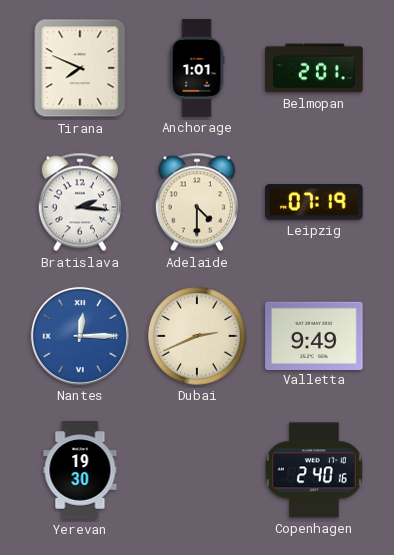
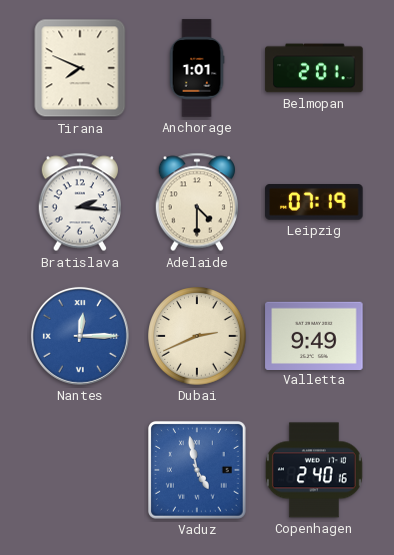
Yerevan: 19:30 -> none (80, 470)
Vaduz: none -> 4:58 (198, 471)
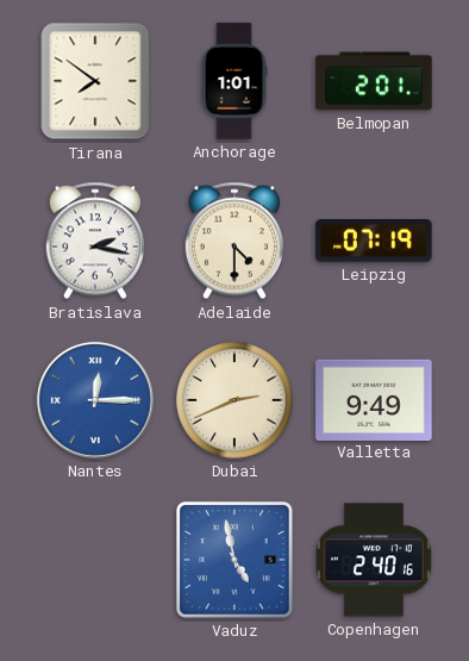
Tirana: 7:49 -> 7:51 (95, 81)
Bratislava: 2:16 -> 2:17 (94, 241)
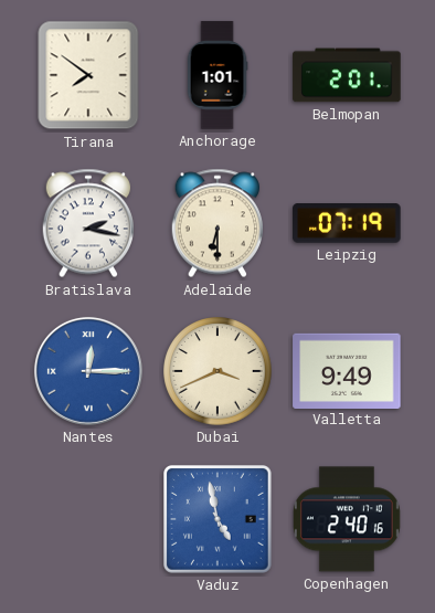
Adelaide: 4:30 -> 6:30 (216, 223)
Dubai: 2:41 -> 3:41 (217, 371)
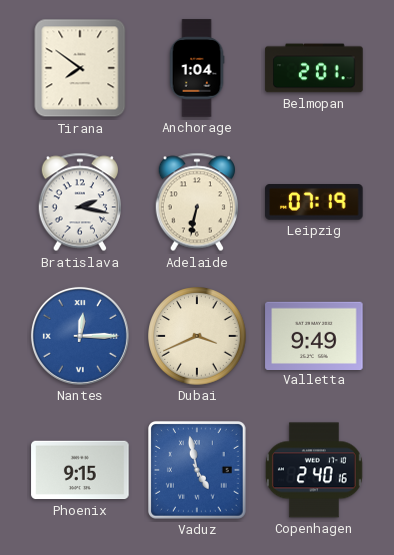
Anchorage: 1:01 -> 1:04 (197, 68)
Adelaide: 6:30 -> 6:32 (196, 202)
Phoenix: none -> 9:15 (80, 470)
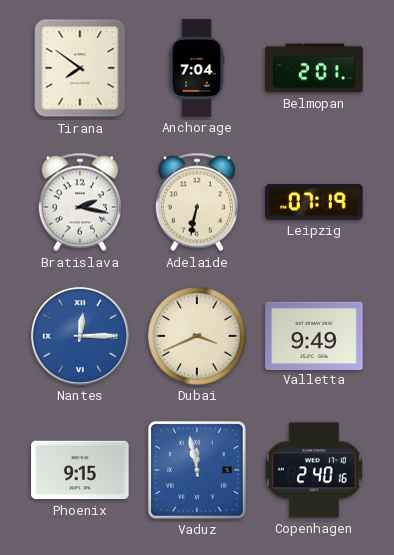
Anchorage: 1:04 -> 7:04 (197, 68)
Vaduz: 4:58 -> 11:58 (198, 471)
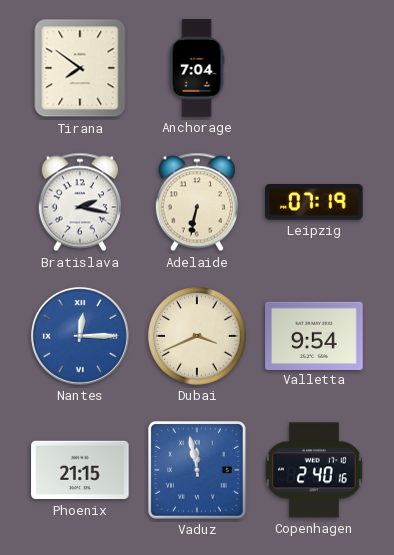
Belmopan: 2:01 -> none (314, 68)
Valletta: 9:49 -> 9:54 (314, 335)
Phoenix: 9:15 -> 21:15 (80, 470)
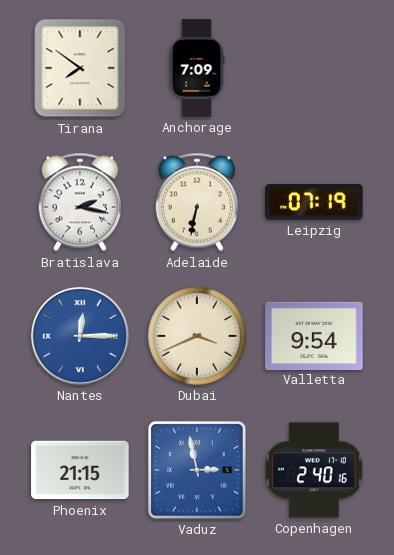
Anchorage: 7:04 -> 7:09 (197, 68)
Vaduz: 11:58 -> 2:58 (198, 471)
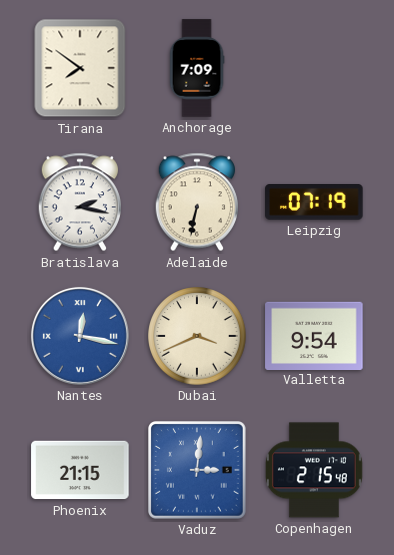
Nantes: 12:15 -> 12:17 (80, 336)
Vaduz: 2:58 -> 3:01 (198, 471)
Copenhagen: 2:40 -> 2:15 (314, 470)
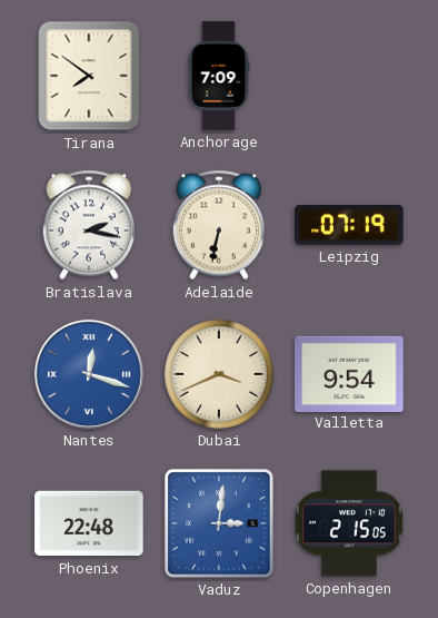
Nantes: 12:17 -> 12:18 (89, 374)
Phoenix: 21:15 -> 22:48 (89, 523)
Copenhagen: 2:15:48 -> 2:15:05 (349, 523)
